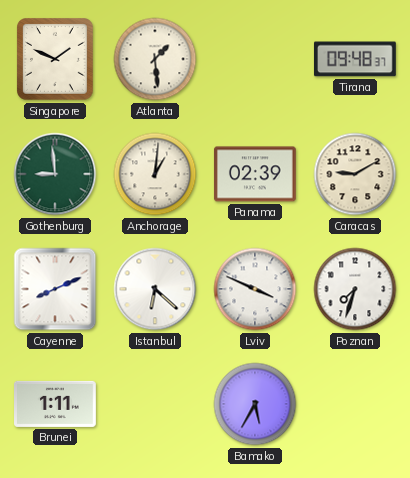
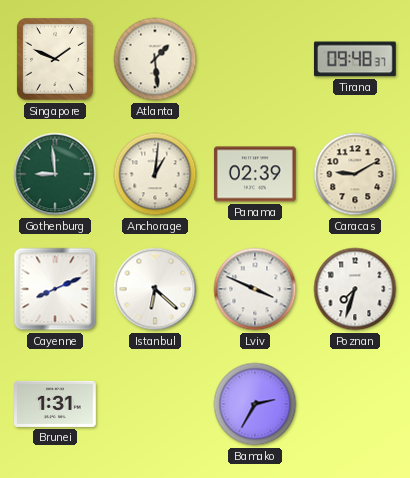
Brunei: 1:11 -> 1:31 (56, 404)
Bamako: 5:35 -> 2:35 (255, 404)
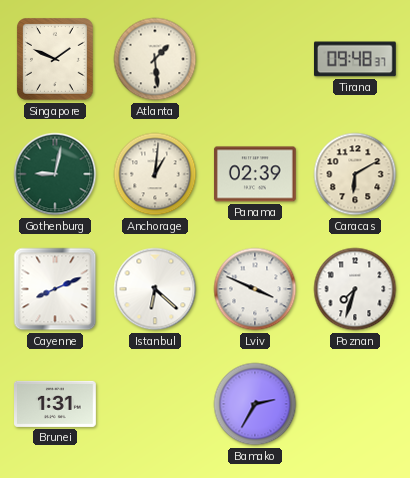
Gothenburg: 8:59 -> 9:02 (55, 174)
Caracas: 9:10 -> 6:10 (355, 174)
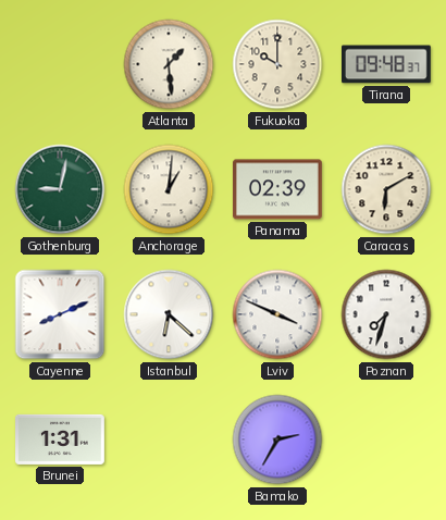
Singapore: 1:49 -> none (56, 60)
Fukuoka: none -> 10:00 (277, 64)
